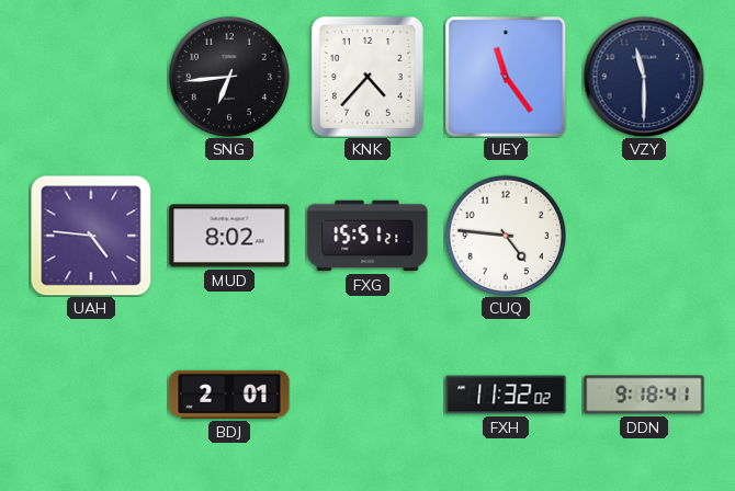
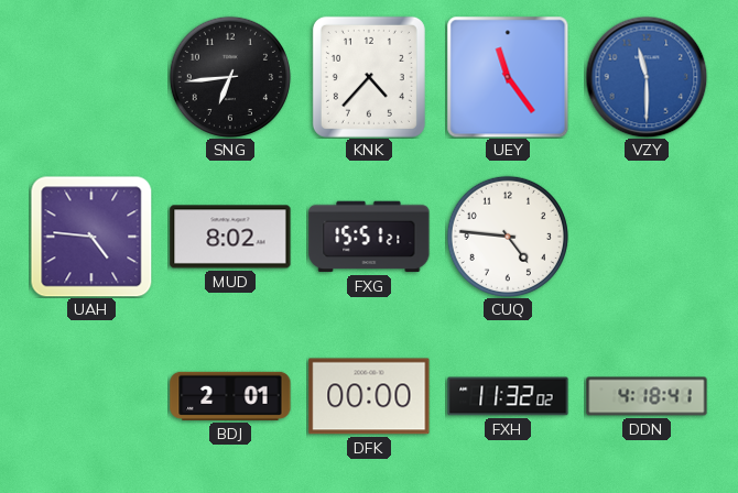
VZY dial: navy -> blue (647, 77)
DFK: none -> 00:00 (369, 396)
DDN: 9:18 -> 4:18 (647, 396)
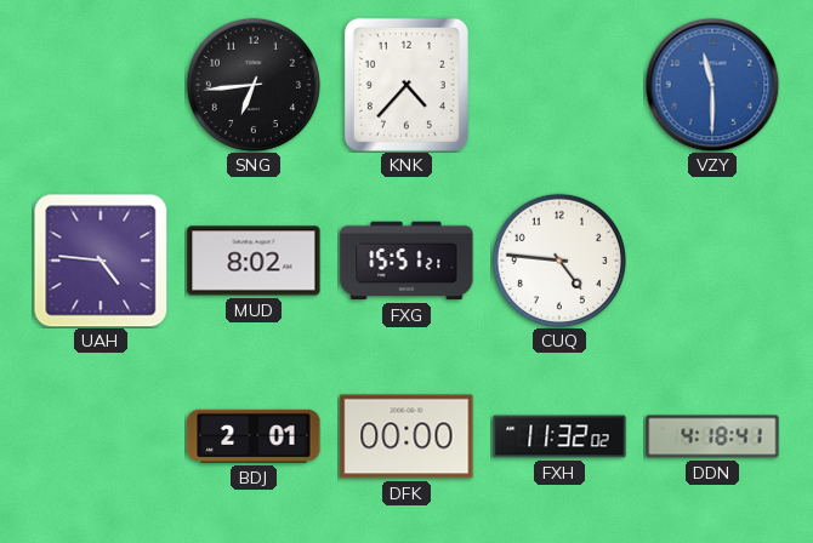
UEY: 11:24 -> none (508, 77)
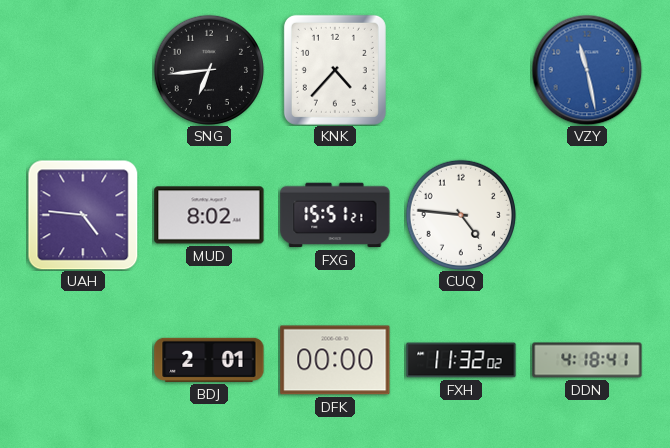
VZY: 11:30 -> 11:28 (587, 70)
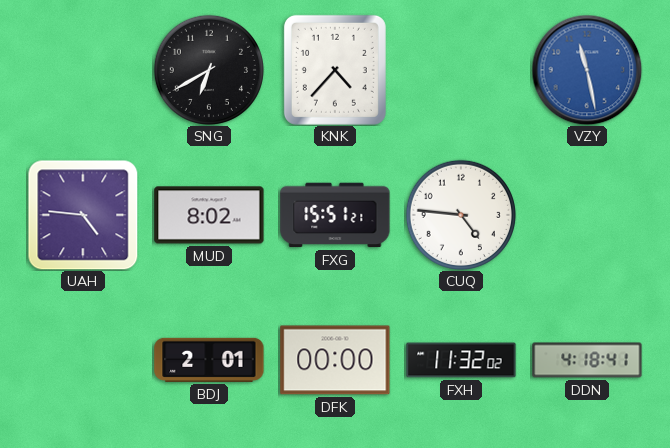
SNG: 6:44 -> 6:40 (209, 70)
